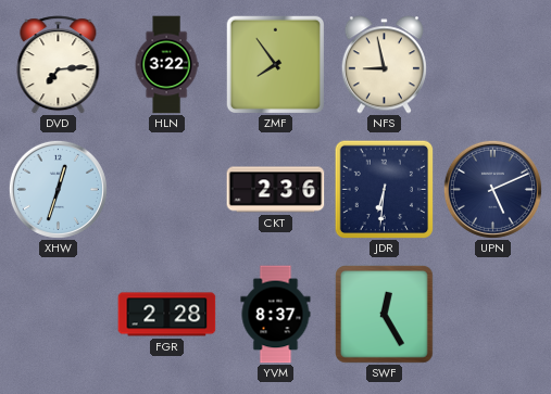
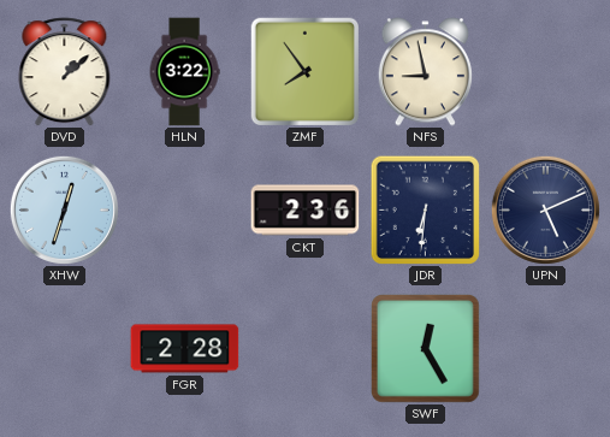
DVD: 7:14 -> 1:08 (65, 72)
YVM: 8:37 -> none (276, 315)
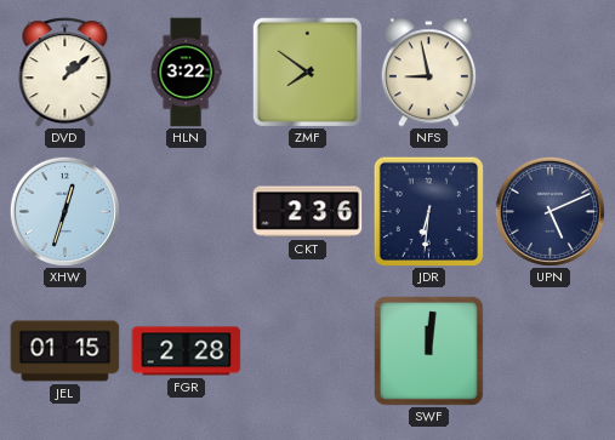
ZMF: 7:54 -> 7:51 (307, 72)
JEL: none -> 01:15 (66, 352)
SWF: 12:25 -> 12:01 (429, 352)
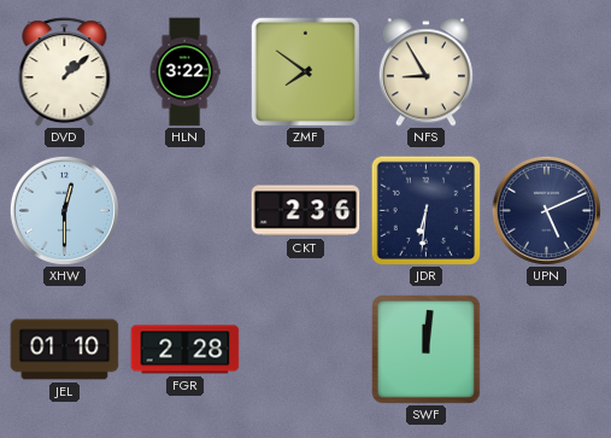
NFS: 8:58 -> 8:55 (425, 72)
XHW: 12:33 -> 12:30 (64, 210)
JEL: 01:15 -> 01:10 (65, 350)
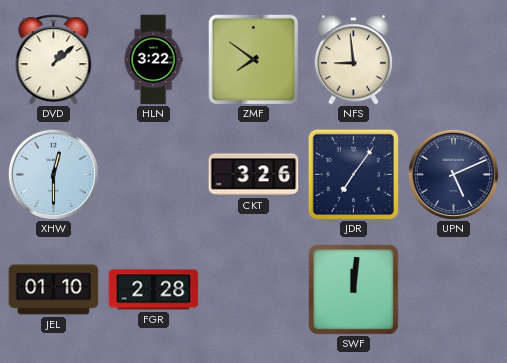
NFS: 8:55 -> 8:59 (353, 60)
CKT: 2:36 -> 3:26 (254, 175)
JDR: 6:31 -> 7:06 (353, 174)
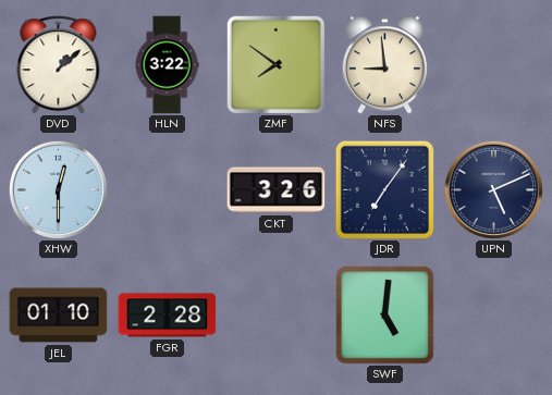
SWF: 12:01 -> 5:01 (385, 316)
